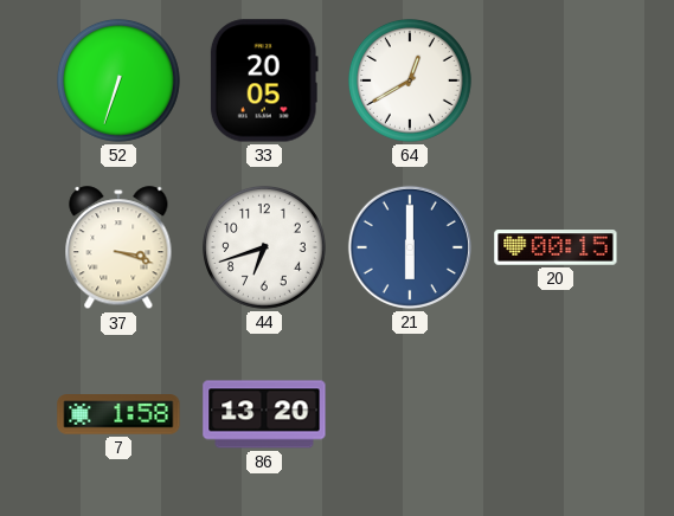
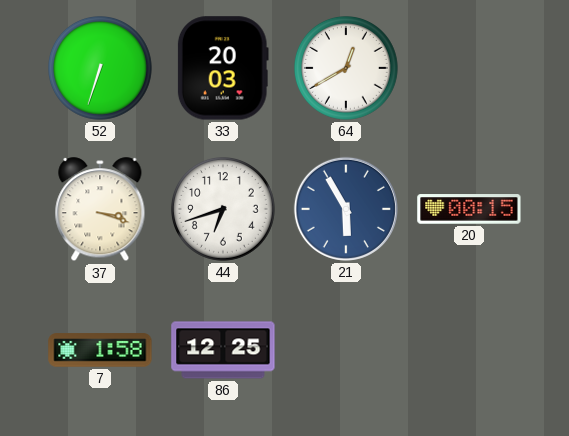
33: 20:05 -> 20:03 (223, 68)
21: 6:00 -> 5:55 (346, 209)
86: 13:20 -> 12:25 (223, 350)
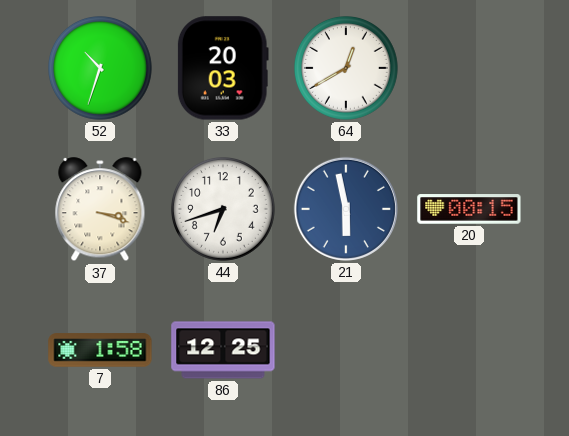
52: 6:33 -> 10:33 (101, 69)
21: 5:55 -> 5:58 (346, 209)
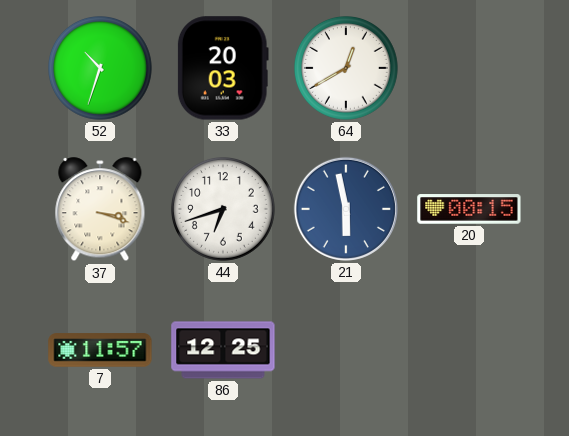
7: 1:58 -> 11:57 (100, 350)
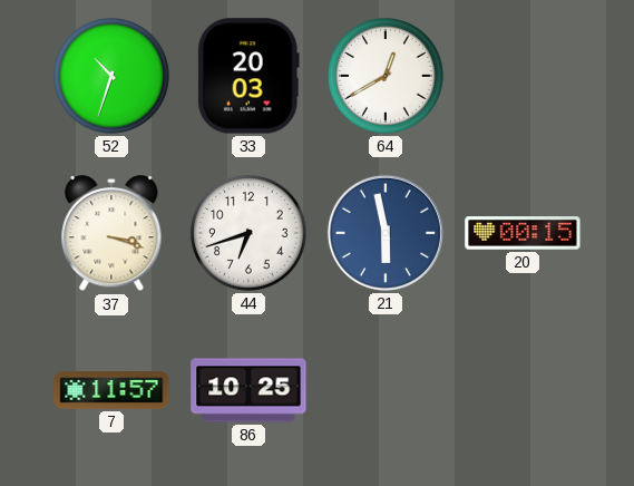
86: 12:25 -> 10:25 (248, 390)
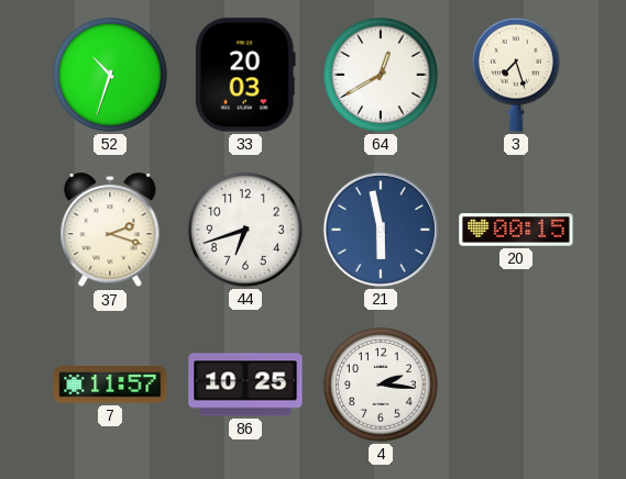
3: none -> 7:27 (516, 75)
37: 3:18 -> 2:18 (110, 231)
4: none -> 2:16 (382, 386)
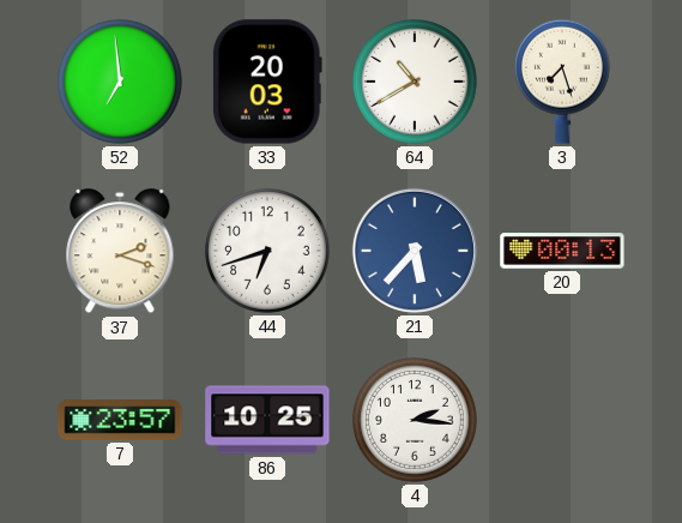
52: 10:33 -> 6:59 (121, 83)
64: 12:40 -> 10:40 (416, 83)
21: 5:58 -> 5:37 (415, 251)
20: 00:15 -> 00:13 (562, 251)
7: 11:57 -> 23:57 (120, 420)
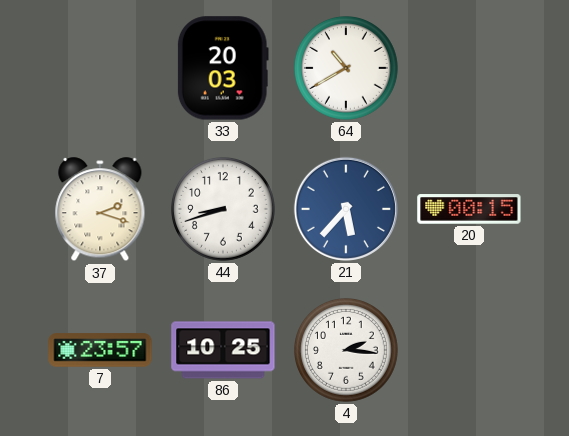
52: 6:59 -> none (121, 83)
3: 7:27 -> none (562, 82)
44: 6:42 -> 8:42 (224, 210)
20: 00:13 -> 00:15 (469, 209)
